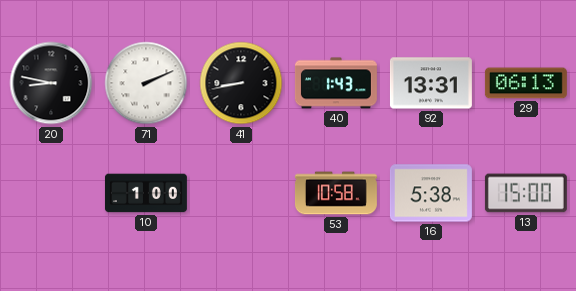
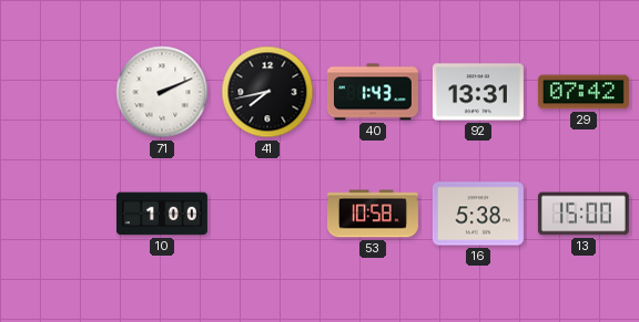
20: 8:47 -> none (51, 83)
41: 8:43 -> 7:43 (267, 92)
29: 06:13 -> 07:42 (584, 92)
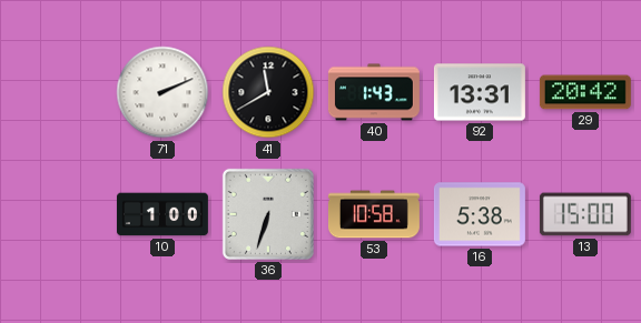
41: 7:43 -> 11:40 (268, 92)
29: 07:42 -> 20:42 (585, 92)
36: none -> 6:33 (268, 214)
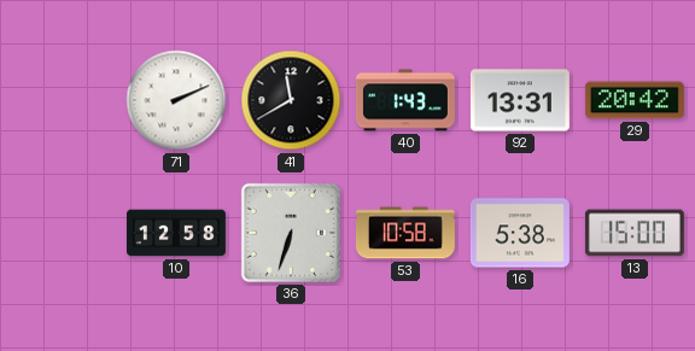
10: 1:00 -> 12:58 (176, 233)
